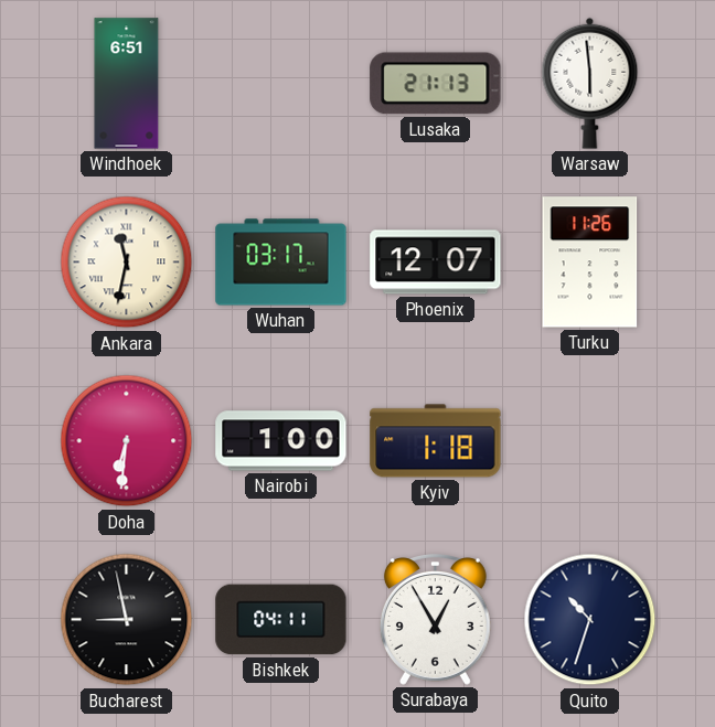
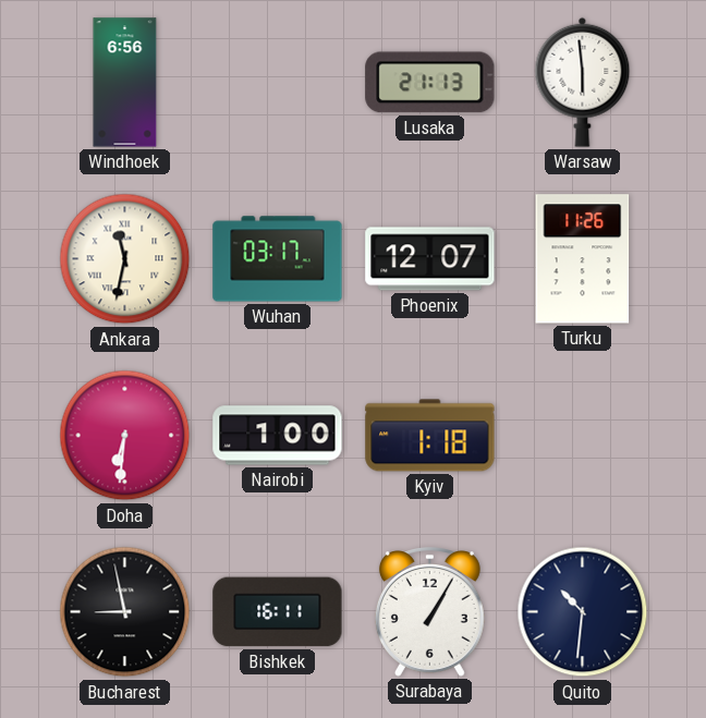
Windhoek: 6:51 -> 6:56 (125, 83)
Bishkek: 04:11 -> 16:11 (278, 612)
Surabaya: 12:55 -> 1:05 (429, 612)
Quito: 10:33 -> 10:31 (583, 612)
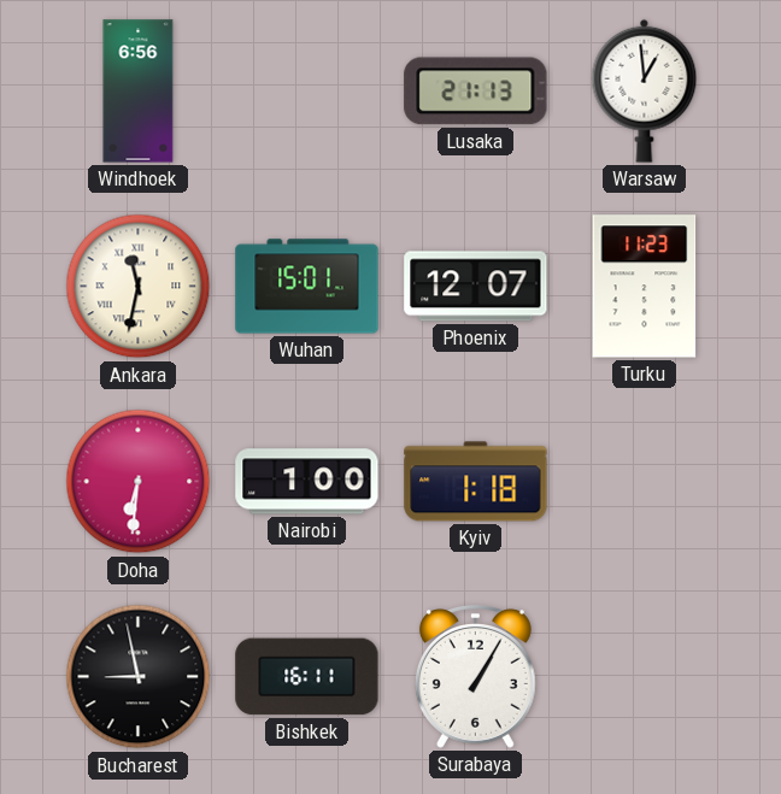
Warsaw: 5:59 -> 12:59 (645, 90)
Wuhan: 03:17 -> 15:01 (307, 287)
Turku: 11:26 -> 11:23 (645, 287)
Quito: 10:31 -> none (583, 612)
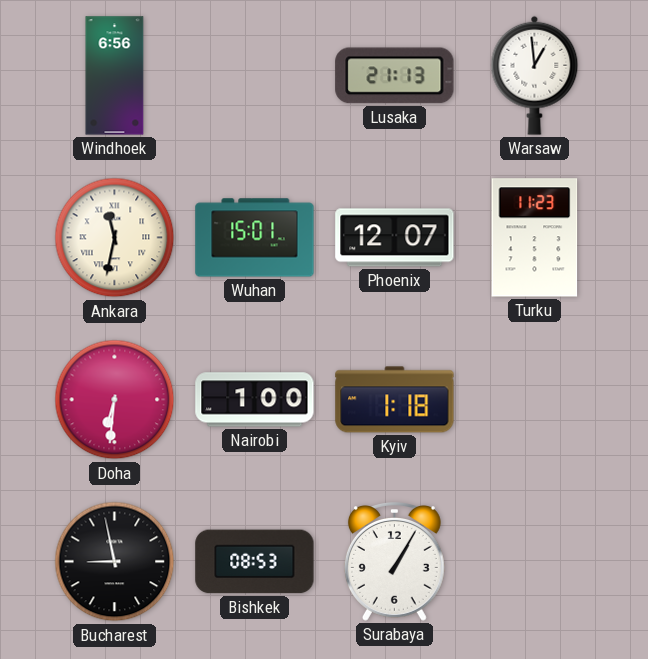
Bishkek: 16:11 -> 08:53 (255, 562)
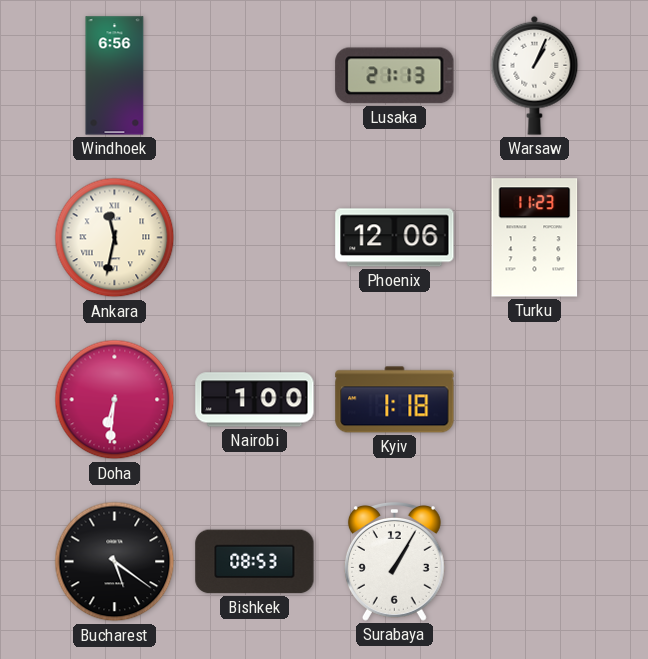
Warsaw: 12:59 -> 1:04 (535, 75)
Wuhan: 15:01 -> none (255, 238)
Phoenix: 12:07 -> 12:06 (395, 238)
Bucharest: 8:58 -> 5:21 (115, 562)
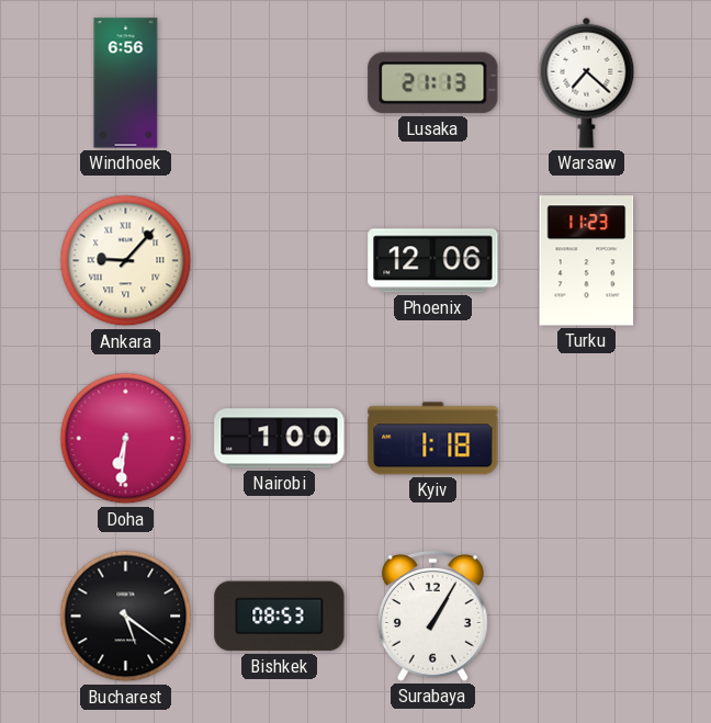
Warsaw: 1:04 -> 7:22 (587, 82)
Ankara: 11:32 -> 9:07 (126, 261)
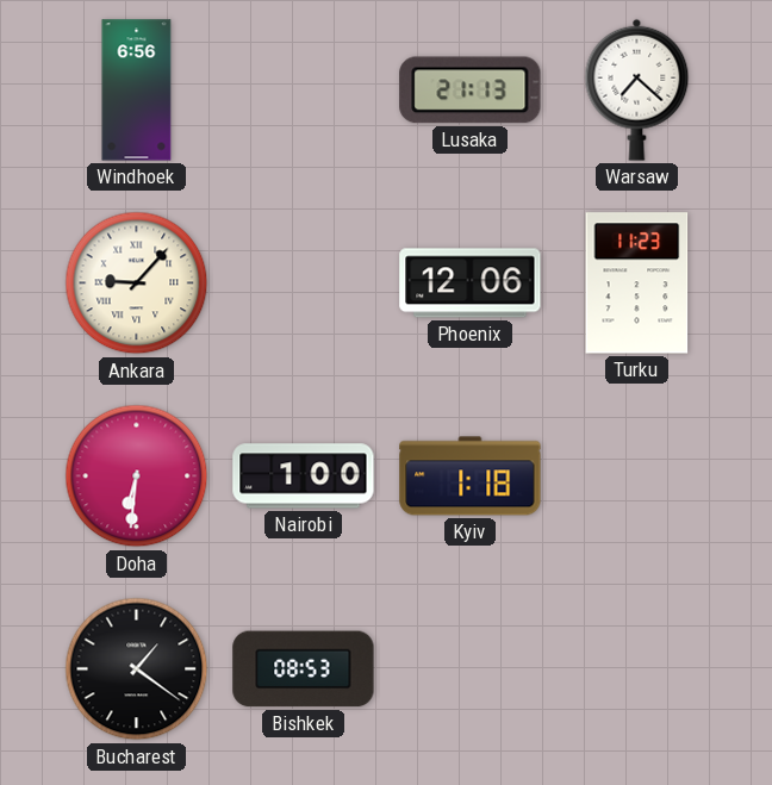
Bucharest: 5:21 -> 1:21 (137, 669)
Surabaya: 1:05 -> none (432, 617)
